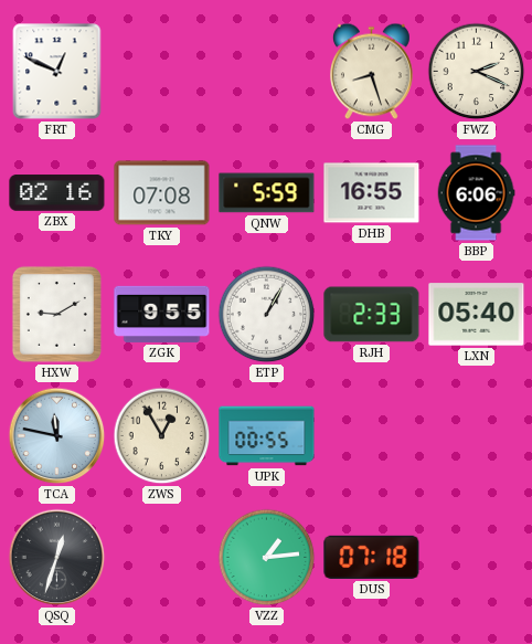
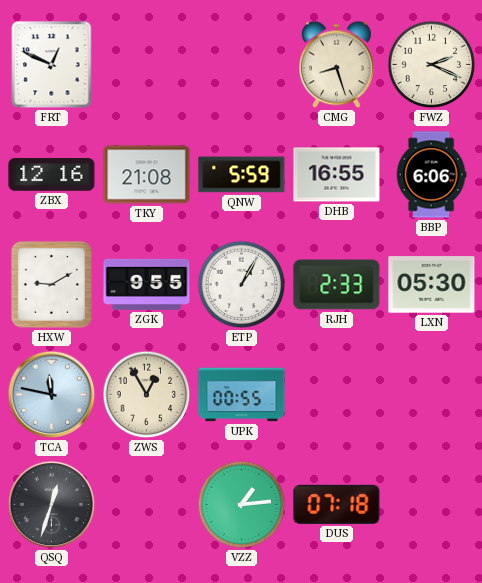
ZBX: 02:16 -> 12:16 (52, 175)
TKY: 07:08 -> 21:08 (147, 175)
LXN: 05:40 -> 05:30 (432, 285)
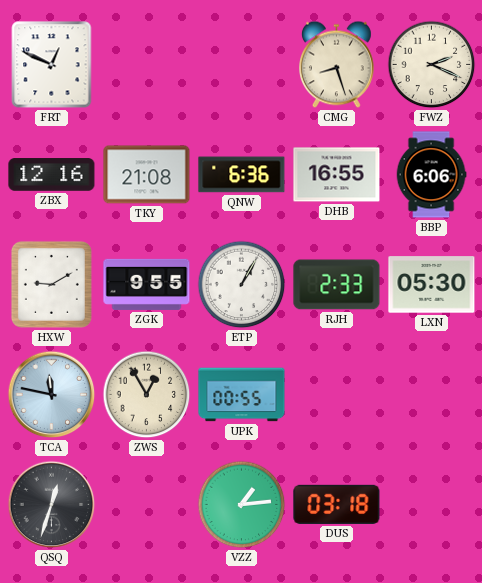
QNW: 5:59 -> 6:36 (242, 175)
DUS: 07:18 -> 03:18 (337, 504)
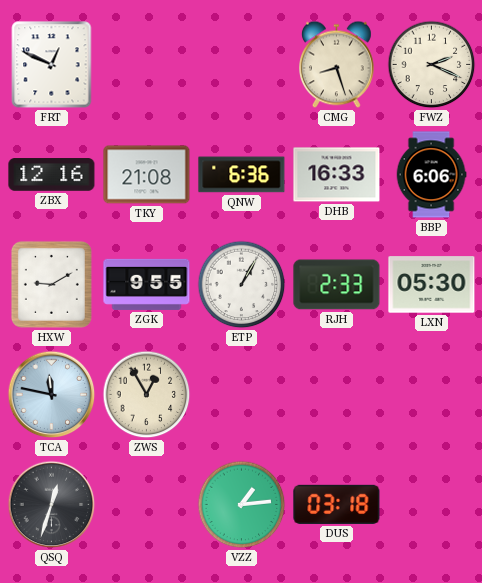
DHB: 16:55 -> 16:33 (337, 175)
UPK: 00:55 -> none (242, 395)
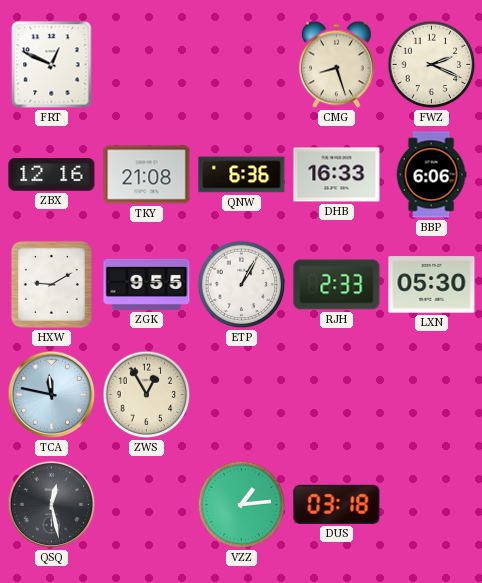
QSQ: 12:33 -> 12:28 (52, 505)
